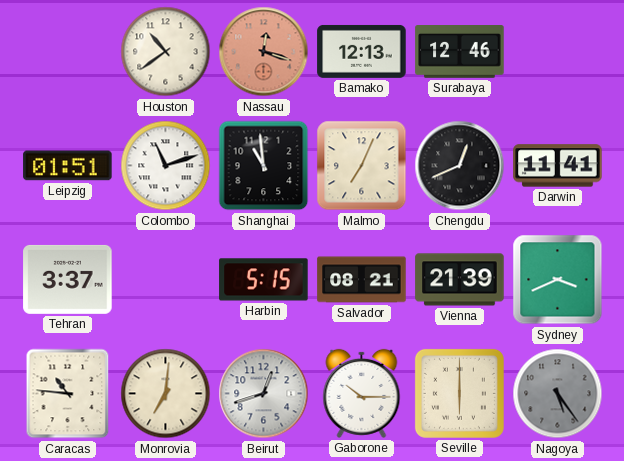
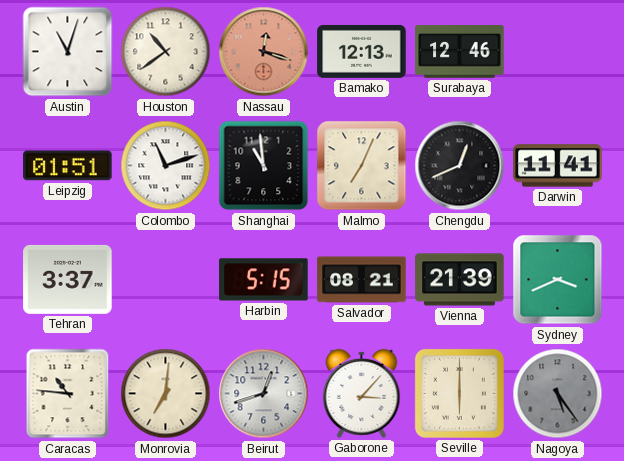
Austin: none -> 11:03 (68, 52)
Gaborone: 10:15 -> 3:07 (362, 393)
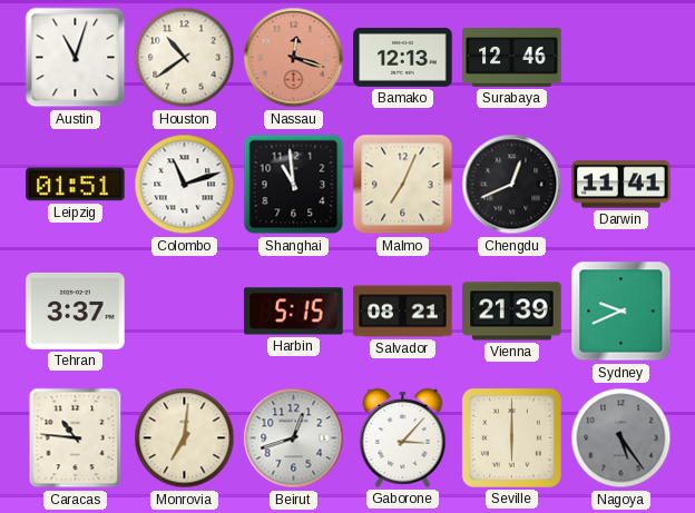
Sydney: 3:41 -> 9:41 (621, 312)
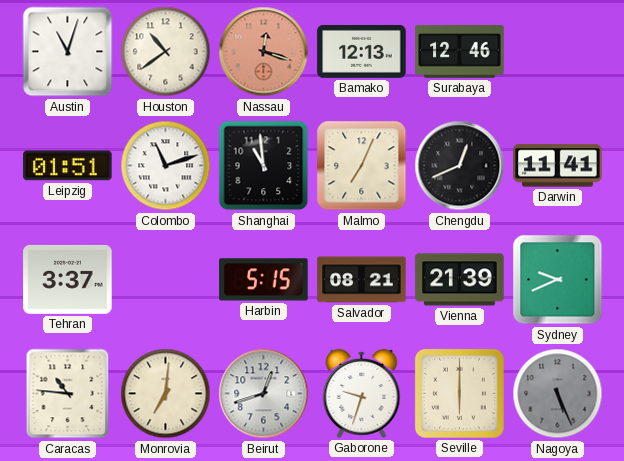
Gaborone: 3:07 -> 9:33 (362, 393)
Nagoya: 5:24 -> 5:26 (558, 394)
